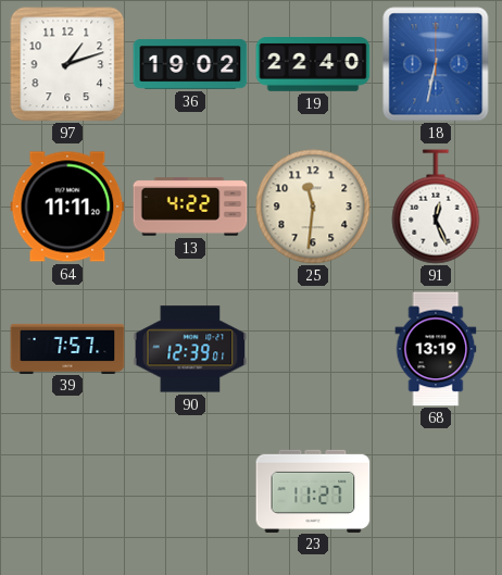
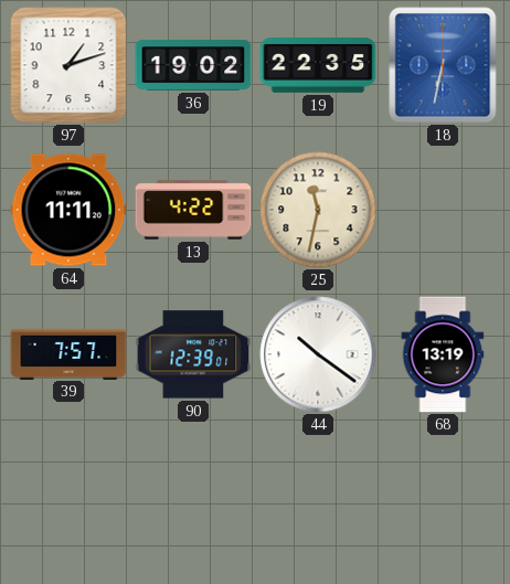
19: 22:40 -> 22:35 (318, 66)
25: 11:31 -> 11:32 (318, 210)
91: 12:26 -> none (436, 207)
44: none -> 10:21 (318, 354)
23: 11:27 -> none (313, 490)
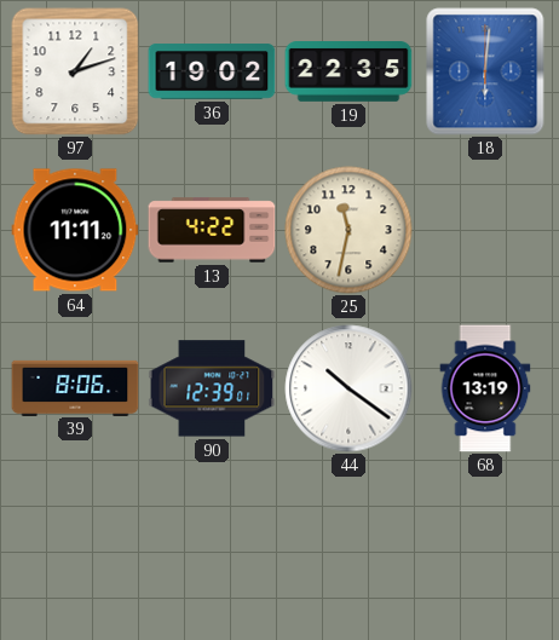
18: 6:32 -> 6:01 (485, 71)
39: 7:57 -> 8:06 (75, 387)
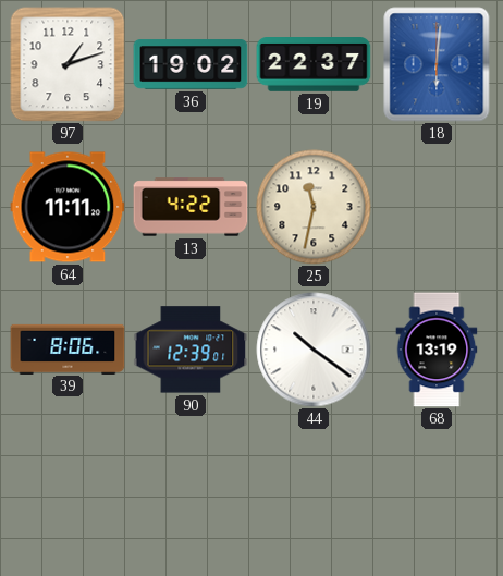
19: 22:35 -> 22:37 (314, 65)
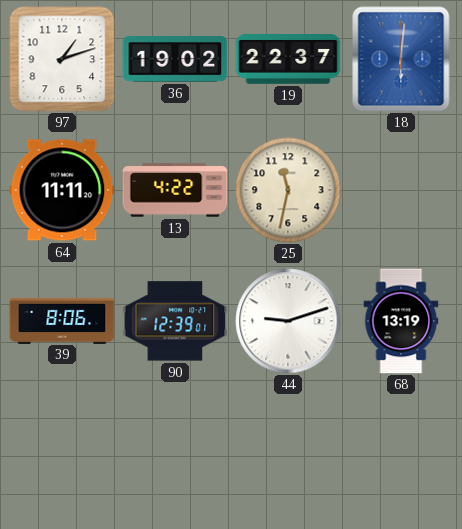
44: 10:21 -> 9:12 (288, 321)
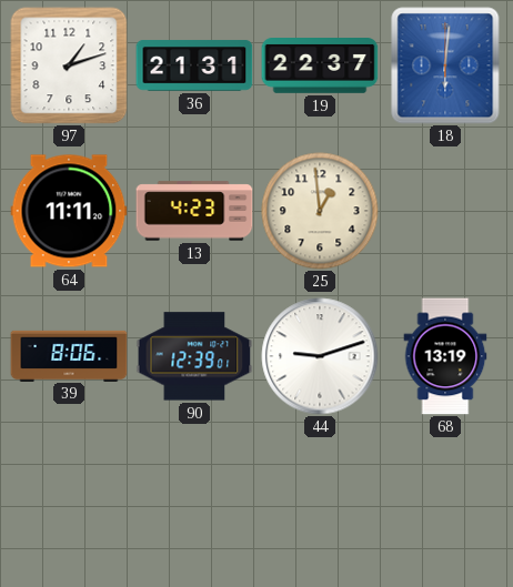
36: 19:02 -> 21:31 (194, 65)
13: 4:22 -> 4:23 (194, 211)
25: 11:32 -> 12:59 (320, 211)
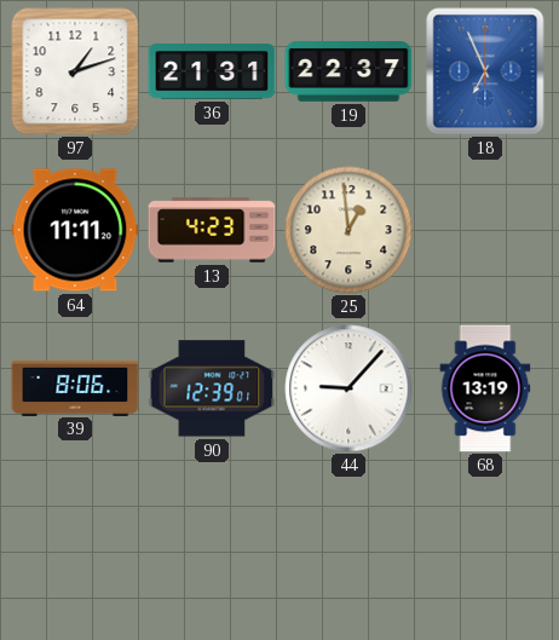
18: 6:01 -> 6:56 (485, 71)
44: 9:12 -> 9:07 (348, 388)
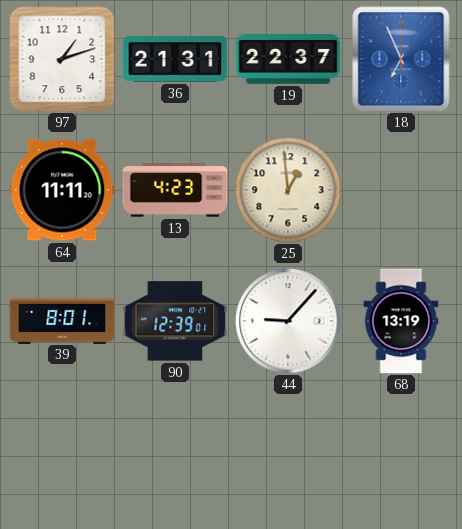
39: 8:06 -> 8:01 (62, 320)
